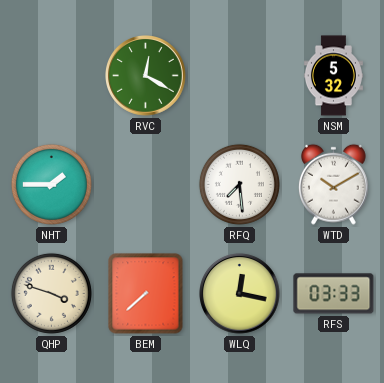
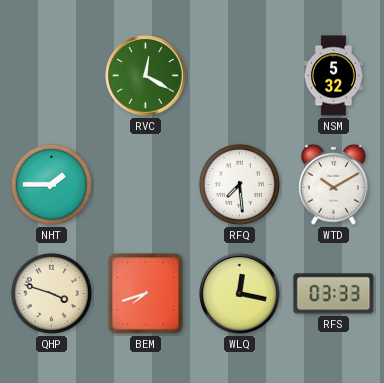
BEM: 7:38 -> 7:42 (146, 294)
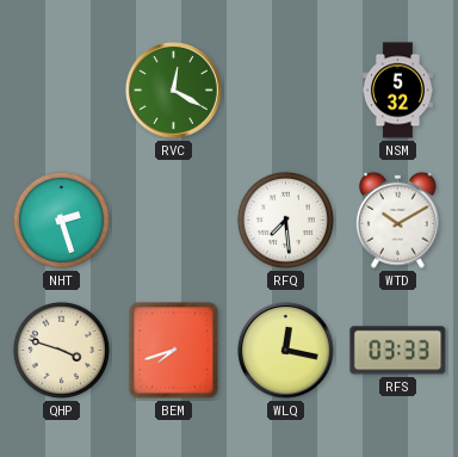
NHT: 1:45 -> 2:27 (61, 220)
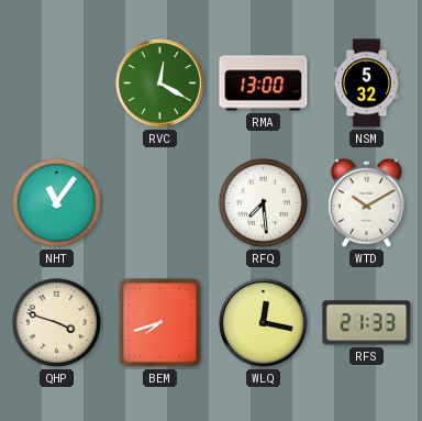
RMA: none -> 13:00 (264, 84)
NHT: 2:27 -> 11:06 (56, 202)
RFS: 03:33 -> 21:33 (367, 323)
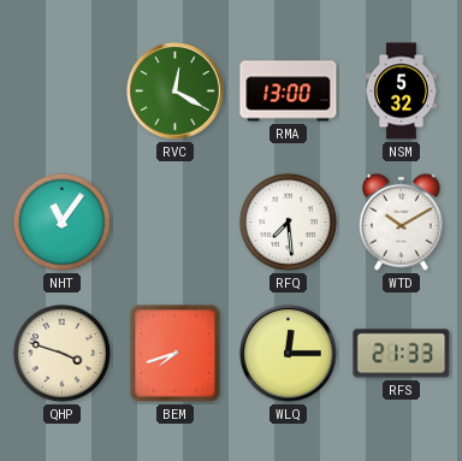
WLQ: 12:17 -> 12:15 (289, 354)
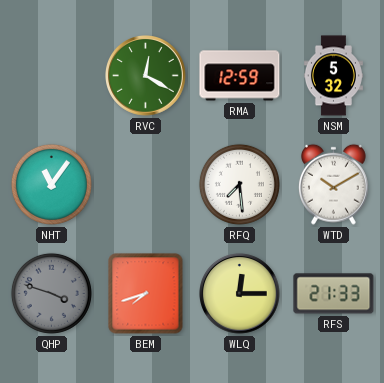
RMA: 13:00 -> 12:59 (240, 76)
QHP dial: cream -> grey (51, 293)
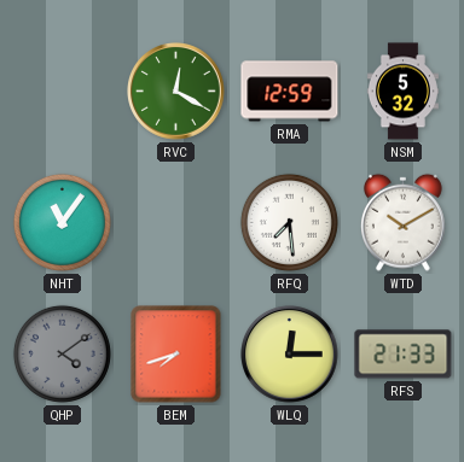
QHP: 3:48 -> 4:09 (62, 353)
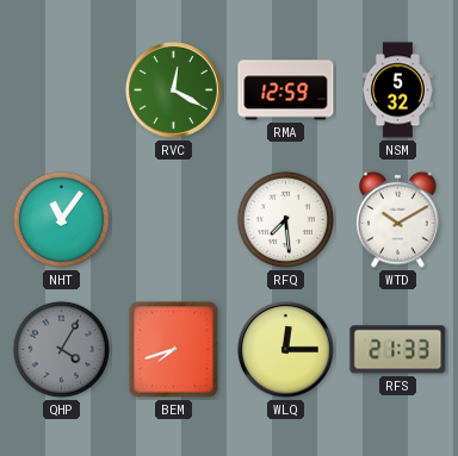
QHP: 4:09 -> 4:05 (61, 349)
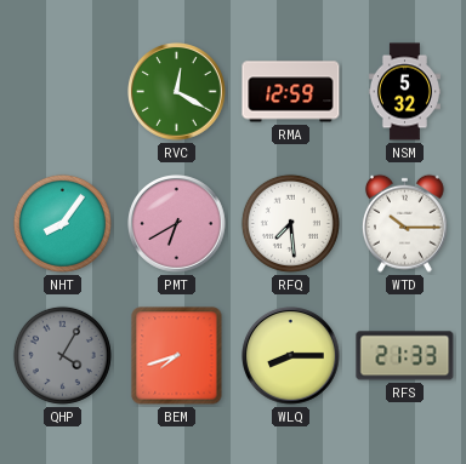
NHT: 11:06 -> 8:06 (62, 223)
PMT: none -> 6:40 (177, 224)
WTD: 10:10 -> 10:15 (404, 223)
WLQ: 12:15 -> 8:15 (291, 356)
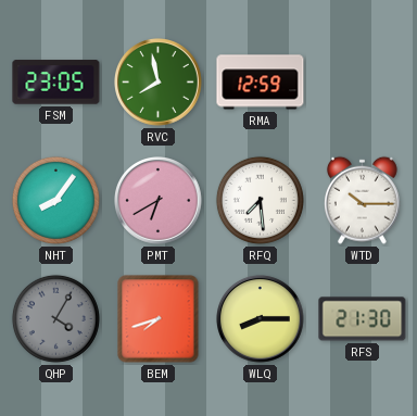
FSM: none -> 23:05 (56, 83)
RVC: 12:20 -> 7:58 (159, 83)
NSM: 5:32 -> none (404, 92)
RFS: 21:33 -> 21:30 (363, 319)
